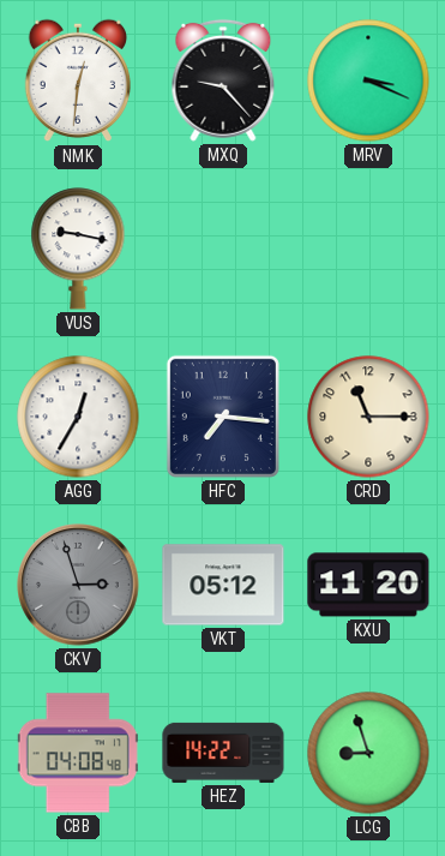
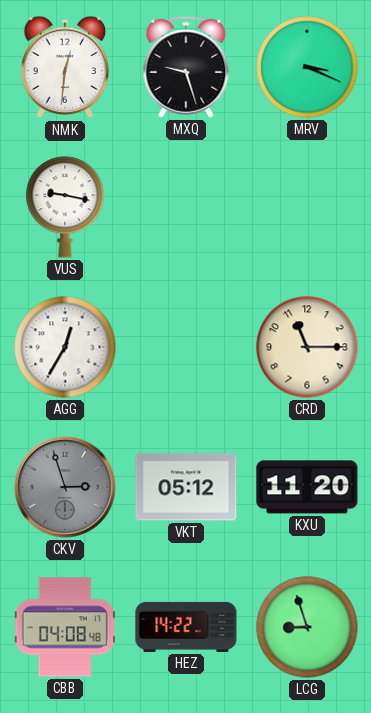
MXQ: 9:23 -> 9:27 (186, 67)
HFC: 7:16 -> none (223, 417)
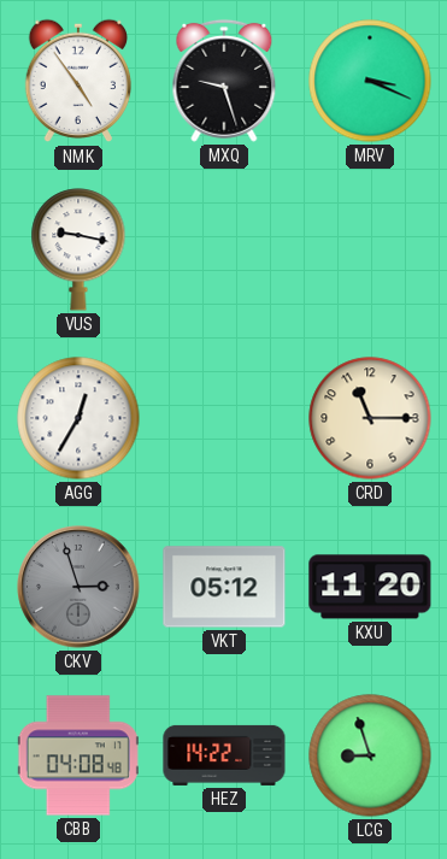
NMK: 12:31 -> 4:54 (77, 81)
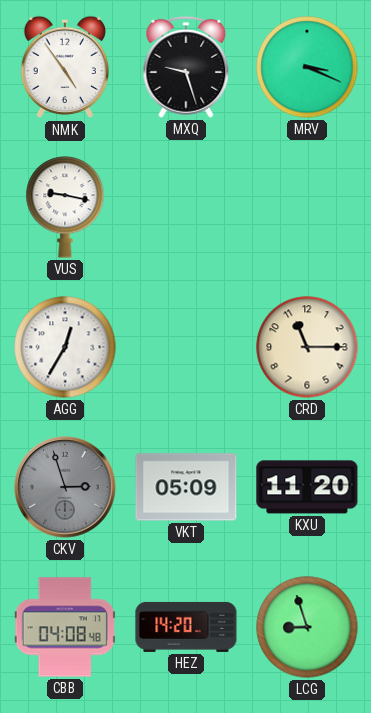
VKT: 05:12 -> 05:09 (186, 487)
HEZ: 14:22 -> 14:20 (186, 627)
